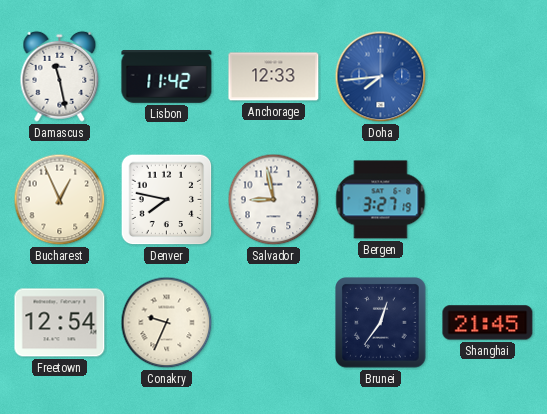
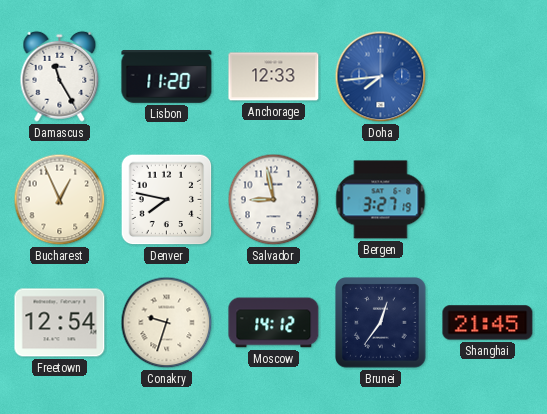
Damascus: 11:28 -> 11:25 (60, 76)
Lisbon: 11:42 -> 11:20 (167, 77)
Conakry: 9:34 -> 9:33 (167, 323)
Moscow: none -> 14:12 (274, 323)
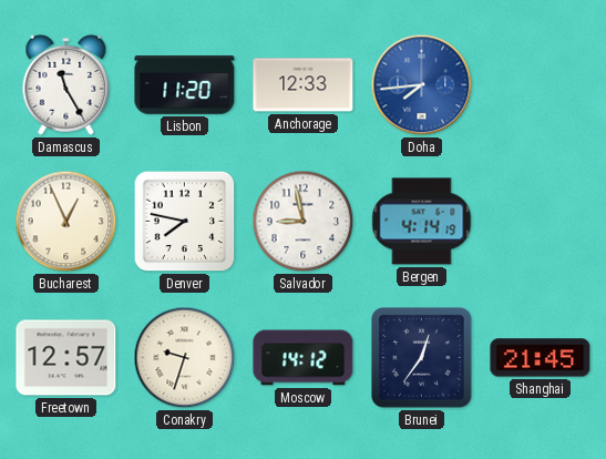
Bergen: 3:27 -> 4:14 (422, 222)
Freetown: 12:54 -> 12:57 (66, 358)
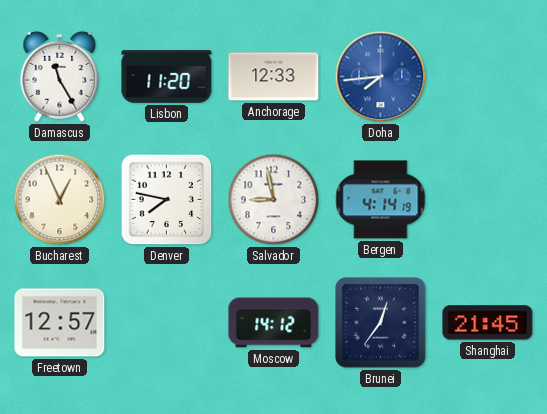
Conakry: 9:33 -> none (185, 358)
